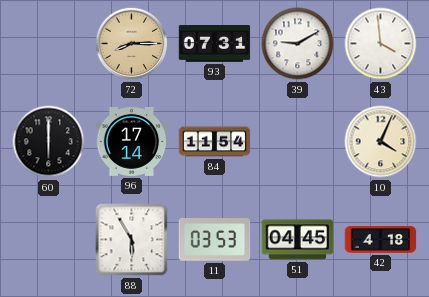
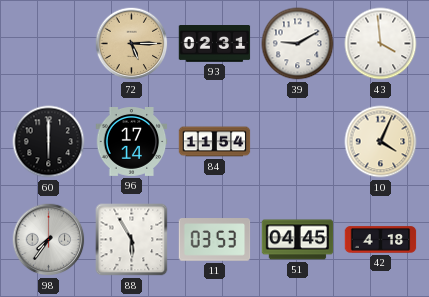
72: 8:15 -> 5:15 (132, 44)
93: 07:31 -> 02:31 (215, 44)
98: none -> 7:36 (49, 240)
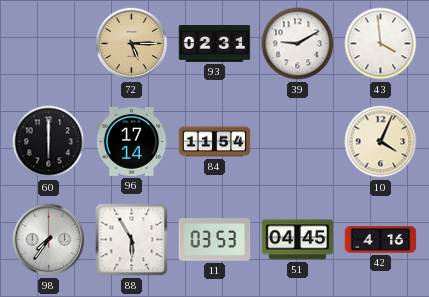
42: 4:18 -> 4:16 (381, 240)
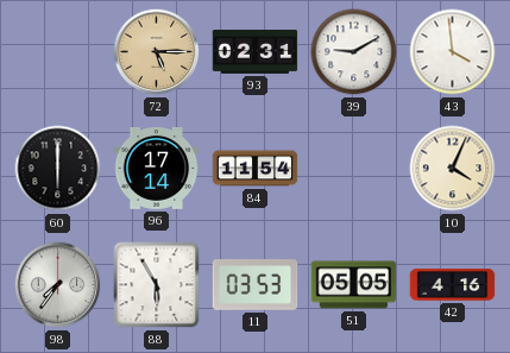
51: 04:45 -> 05:05 (354, 285)
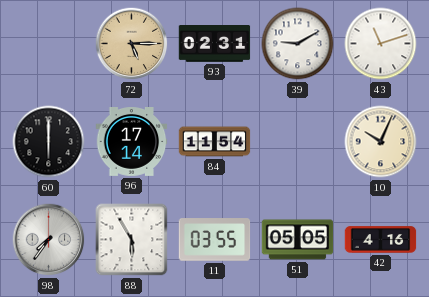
43: 3:59 -> 11:12 (381, 44)
10: 4:04 -> 10:04 (381, 142)
11: 03:53 -> 03:55 (215, 240)
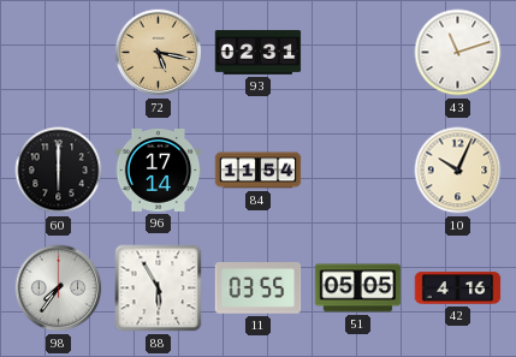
72: 5:15 -> 5:17 (159, 53)
39: 9:10 -> none (298, 44)
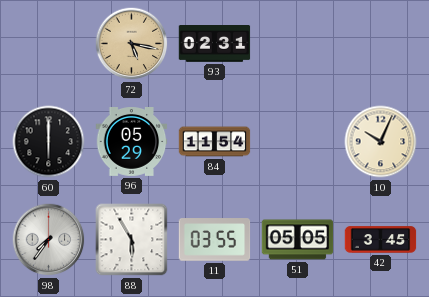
43: 11:12 -> none (458, 53)
96: 17:14 -> 05:29 (132, 142)
42: 4:16 -> 3:45 (381, 240)
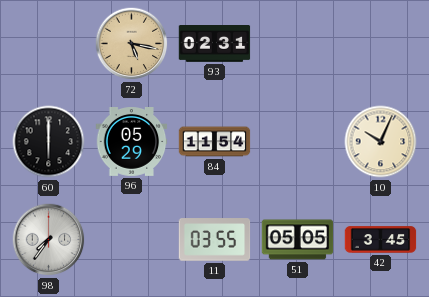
88: 5:55 -> none (132, 240)
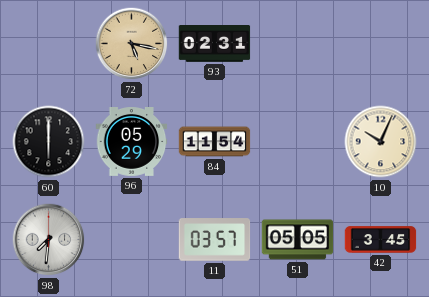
98: 7:36 -> 7:31 (49, 240)
11: 03:55 -> 03:57 (215, 240)
